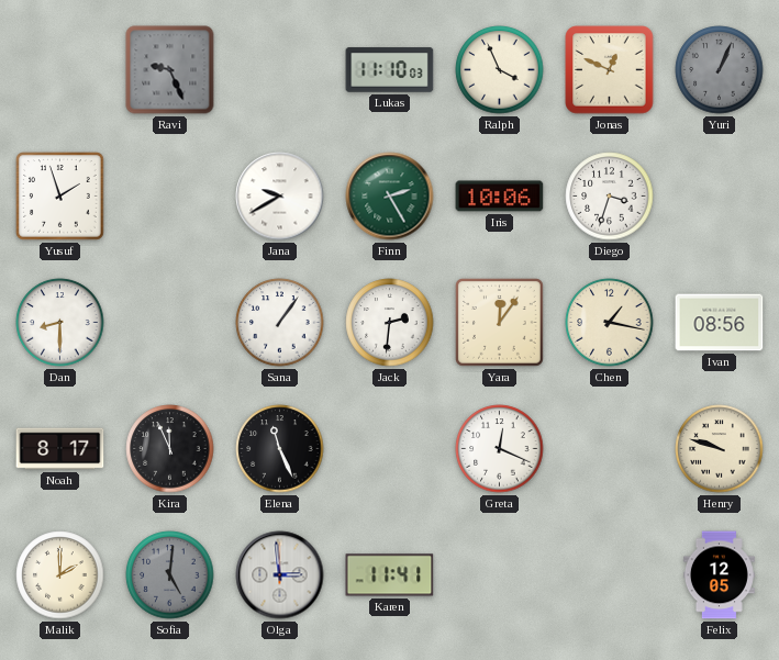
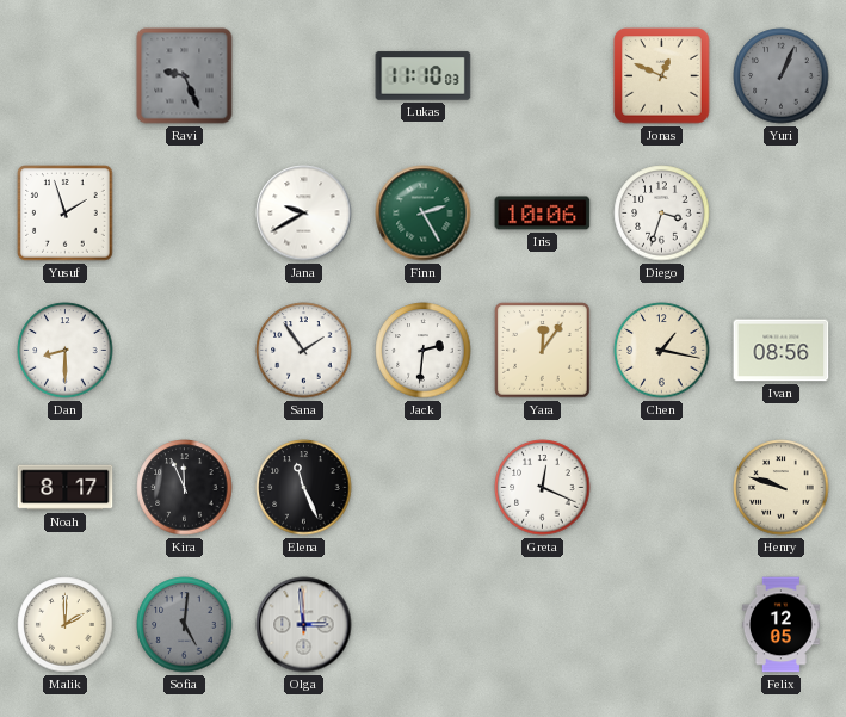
Ralph: 3:56 -> none (500, 70)
Sana: 1:06 -> 1:54 (304, 351)
Karen: 11:41 -> none (390, 575)
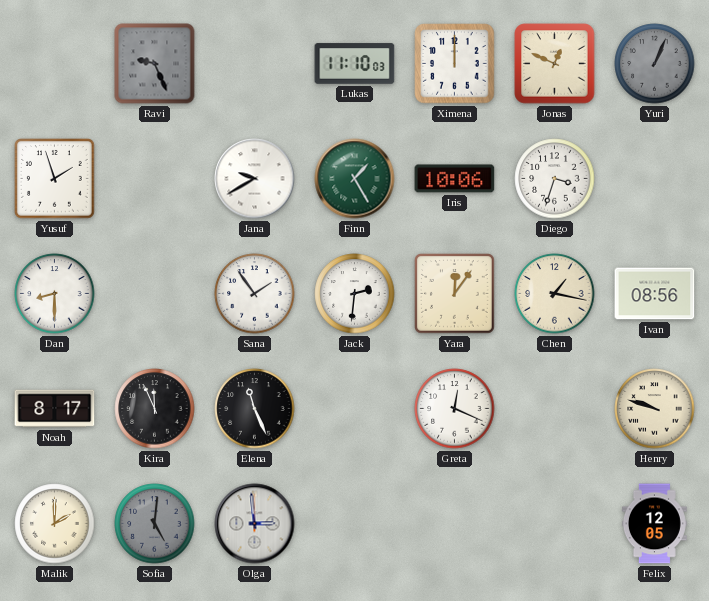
Ximena: none -> 12:00 (455, 64)
Finn: 2:25 -> 1:25 (355, 179)
